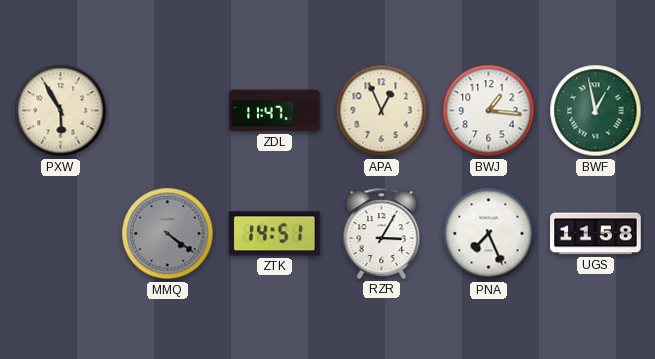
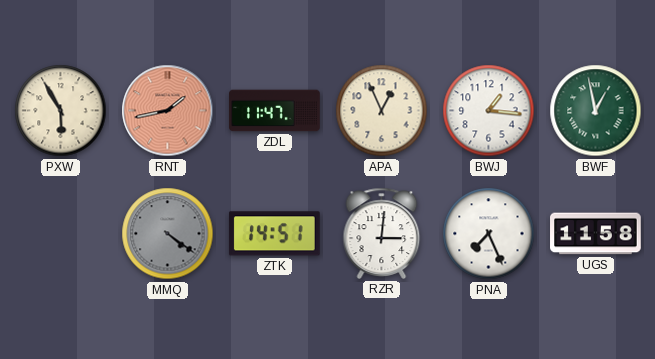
RNT: none -> 1:43 (168, 111)
RZR: 3:05 -> 3:01 (382, 233)
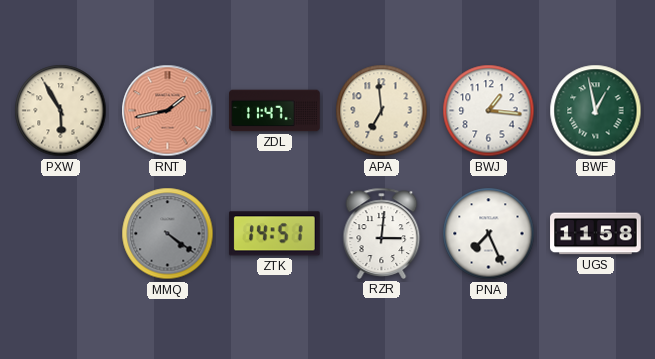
APA: 12:56 -> 6:59 (382, 111)
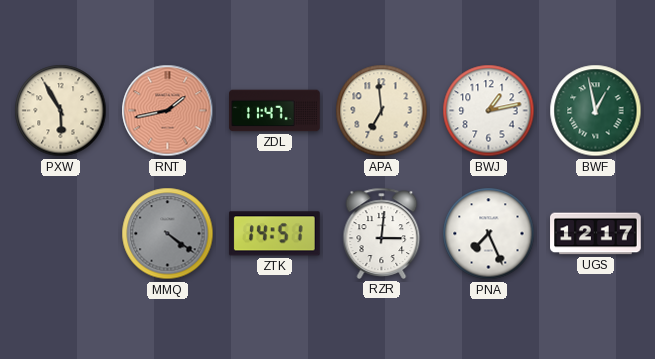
BWJ: 1:16 -> 1:13 (489, 111)
UGS: 11:58 -> 12:17 (596, 234)
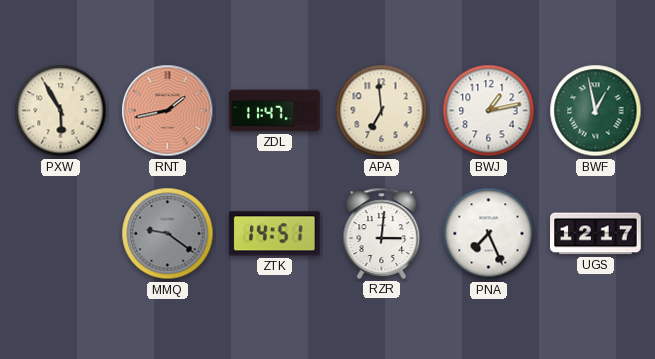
MMQ: 4:21 -> 9:21 (168, 234)
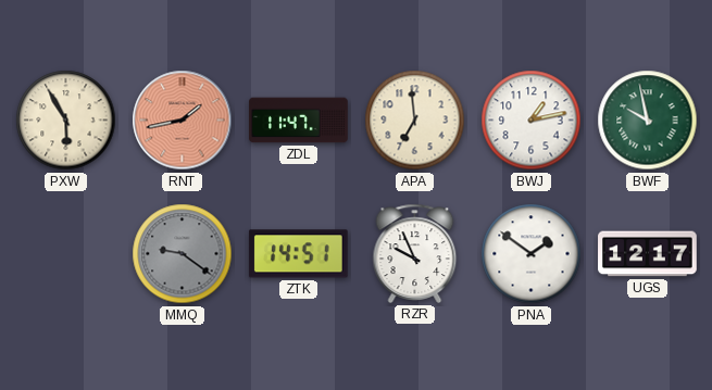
BWF: 12:58 -> 9:58 (648, 121)
RZR: 3:01 -> 9:56 (415, 253)
PNA: 7:26 -> 1:51 (532, 254)
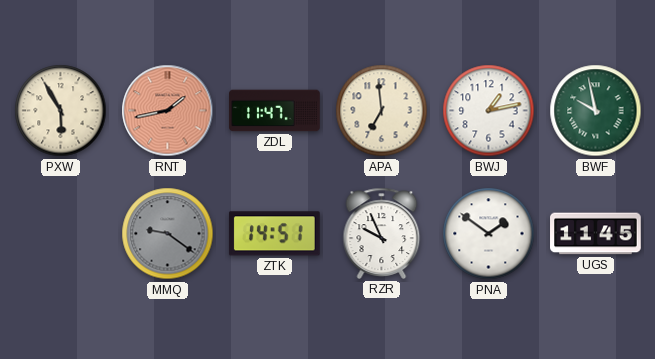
UGS: 12:17 -> 11:45 (596, 234)
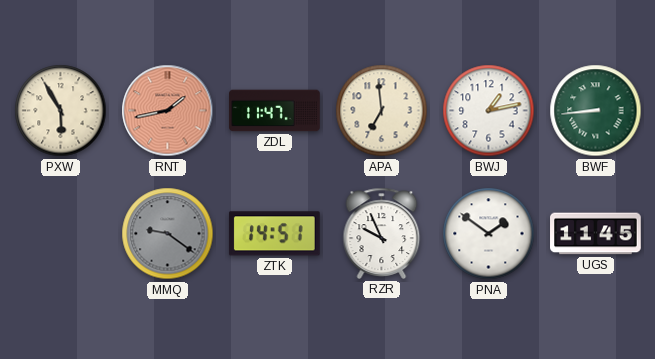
BWF: 9:58 -> 8:44 (596, 111)
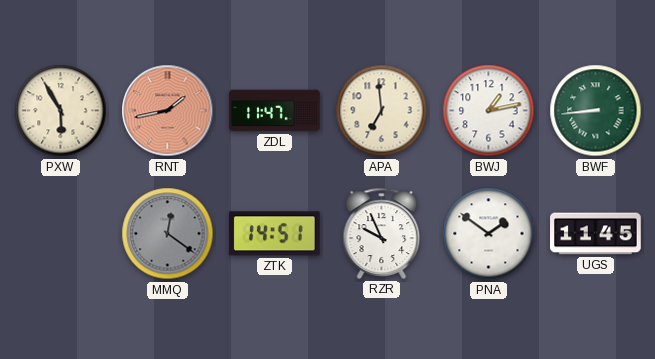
MMQ: 9:21 -> 12:21 (168, 234)
